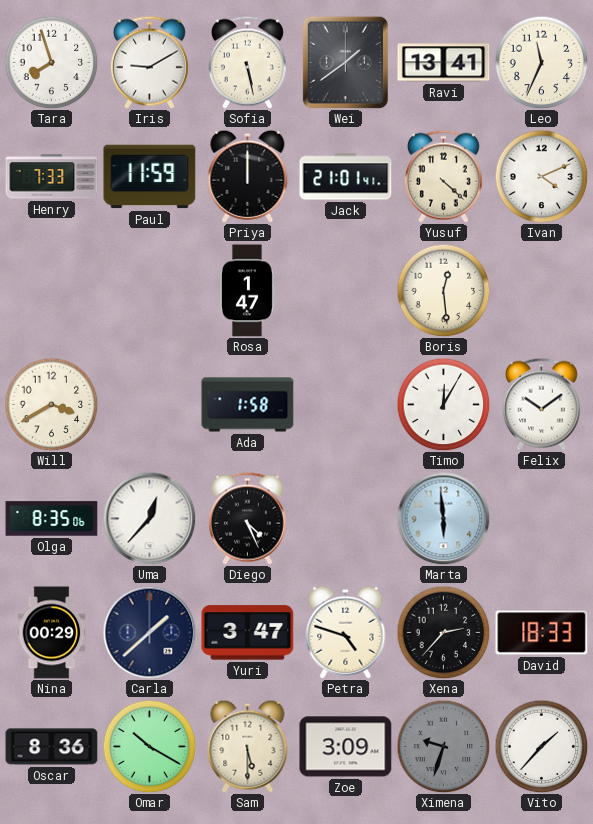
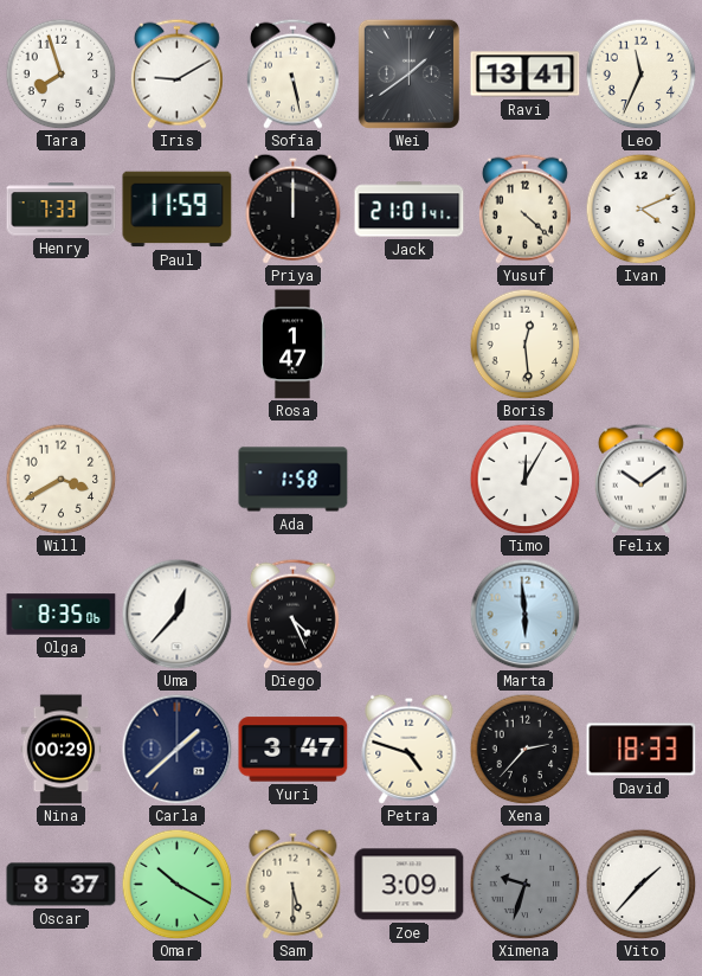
Oscar: 8:36 -> 8:37 (62, 885)
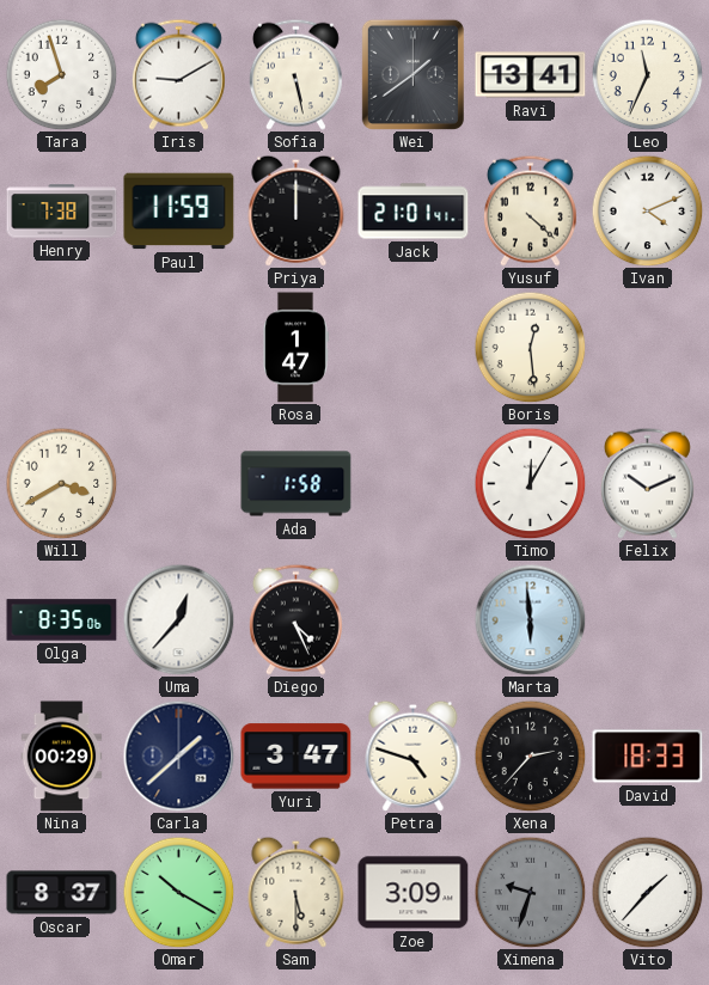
Henry: 7:33 -> 7:38 (62, 212)
Felix: 10:09 -> 10:11 (647, 483)
